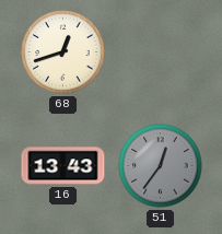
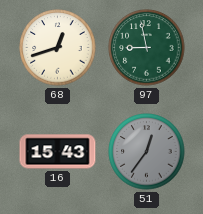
97: none -> 8:58 (147, 48)
16: 13:43 -> 15:43 (58, 152)
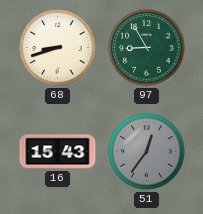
68: 12:42 -> 8:42 (58, 48)
97: 8:58 -> 8:55 (147, 48)
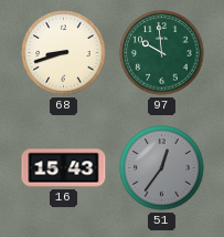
97: 8:55 -> 9:59 (162, 53)
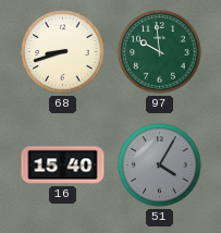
16: 15:43 -> 15:40 (63, 165)
51: 12:36 -> 4:05 (160, 165)
